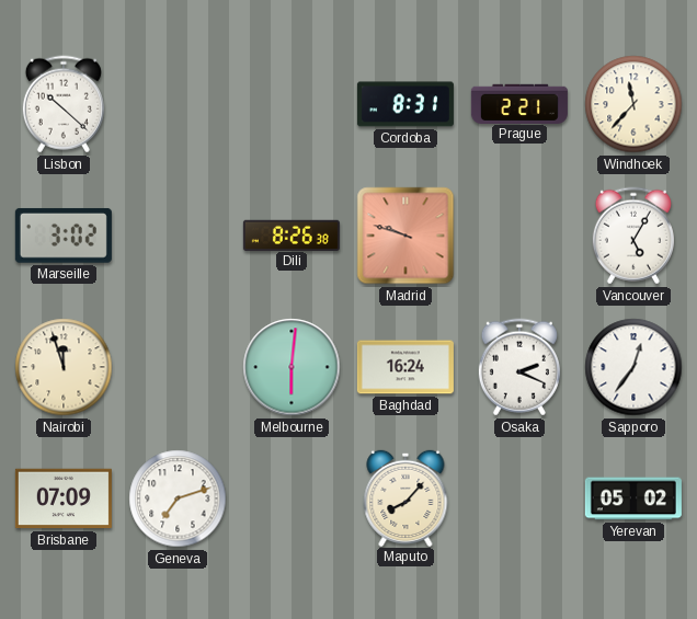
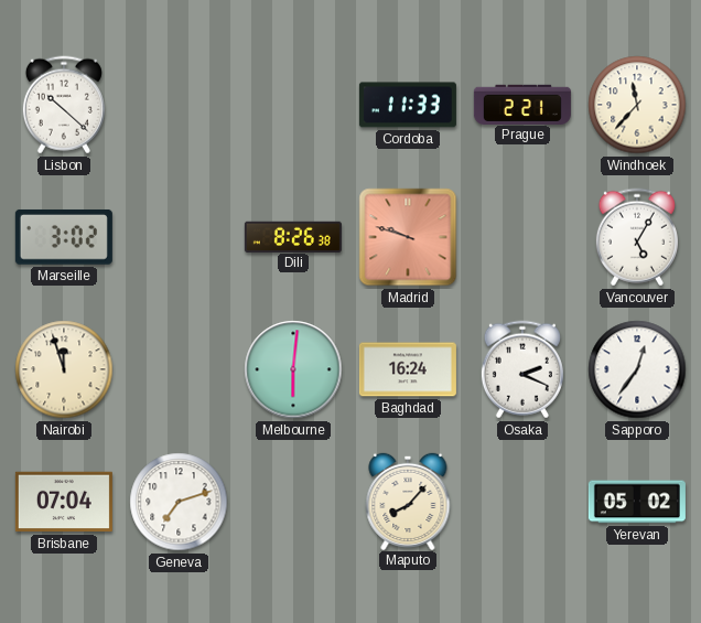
Cordoba: 8:31 -> 11:33 (408, 105)
Brisbane: 07:09 -> 07:04 (64, 502)
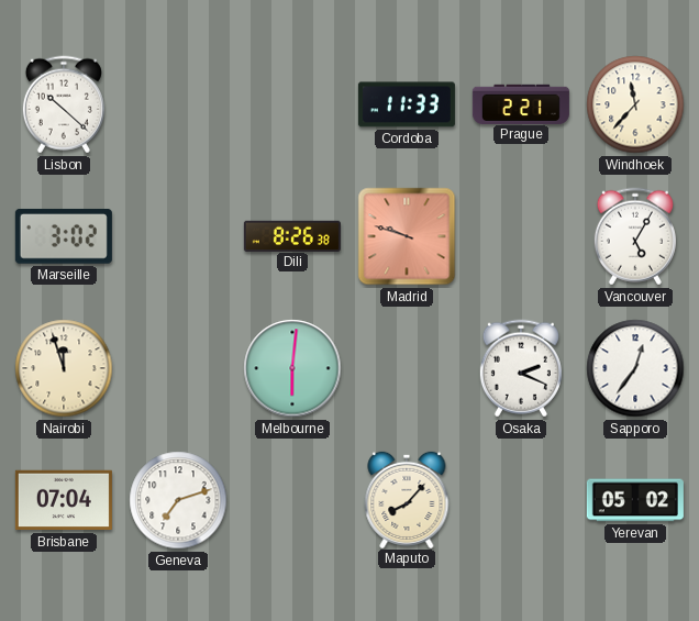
Baghdad: 16:24 -> none (408, 369)
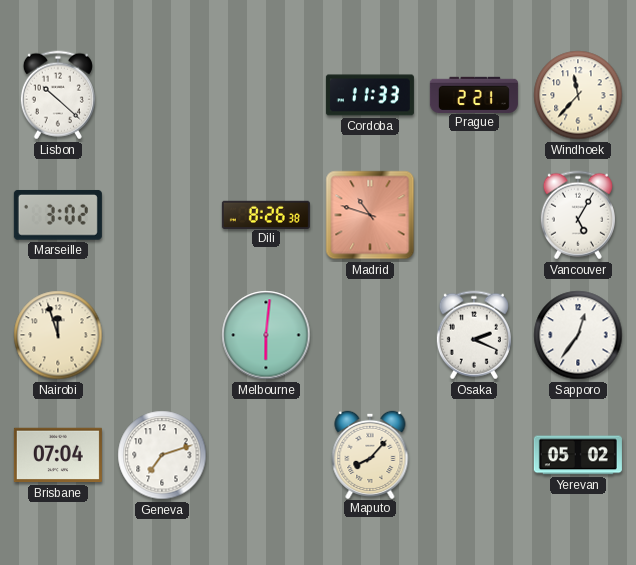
Madrid: 9:48 -> 10:48 (370, 215)
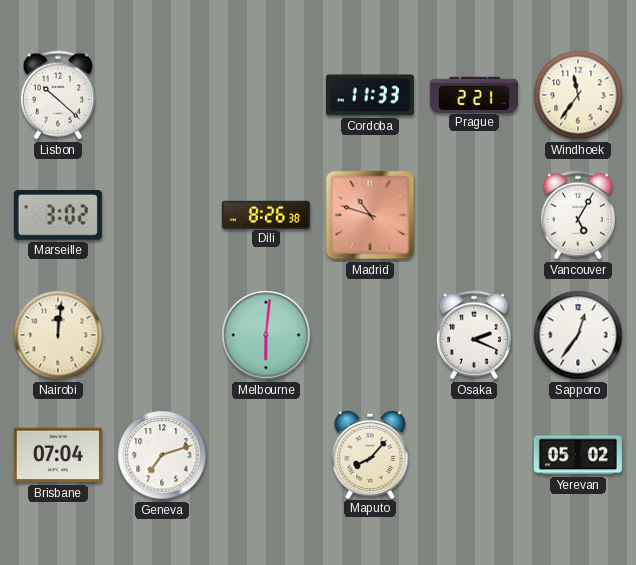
Windhoek: 11:37 -> 11:36 (578, 95)
Nairobi: 11:57 -> 12:01 (58, 335)
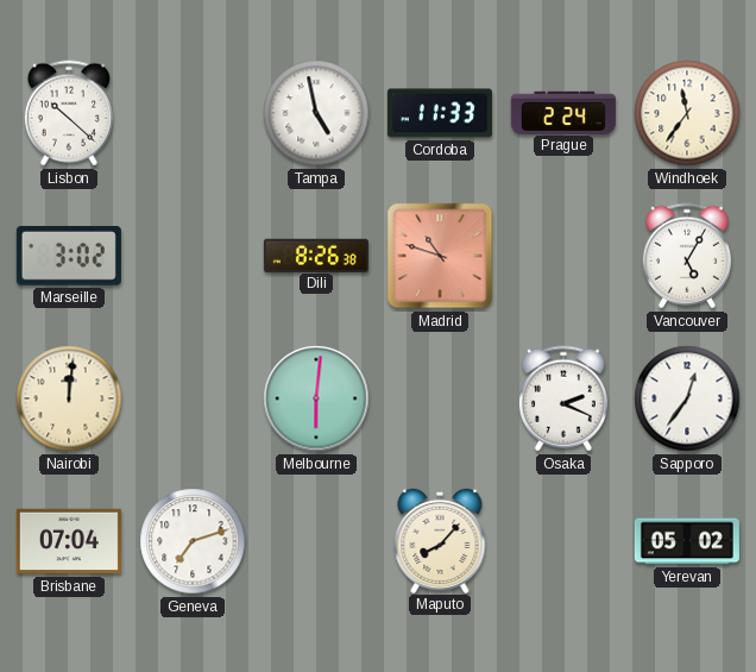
Tampa: none -> 4:58 (316, 113)
Prague: 2:21 -> 2:24 (563, 112)
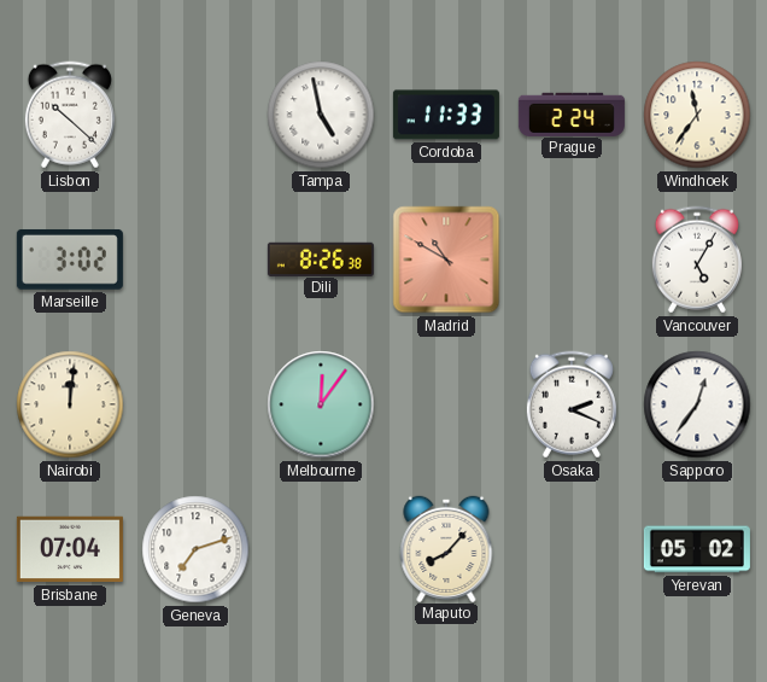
Madrid: 10:48 -> 10:50 (446, 260)
Melbourne: 6:01 -> 12:06 (321, 404)
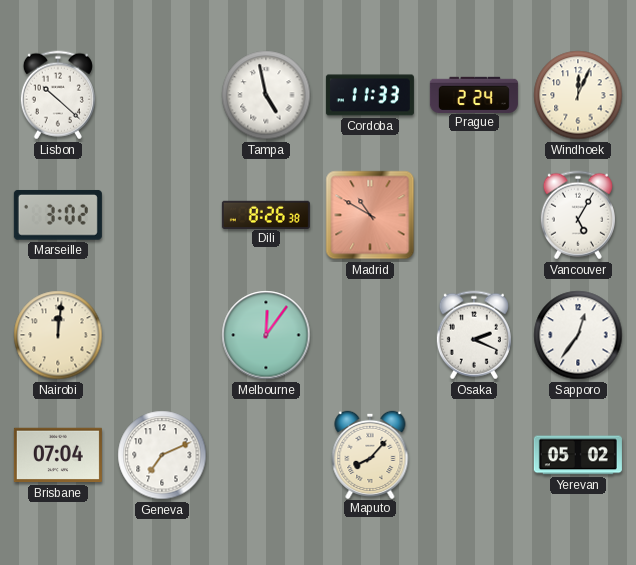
Windhoek: 11:36 -> 12:04 (578, 95)
Geneva: 7:12 -> 7:11 (162, 455)
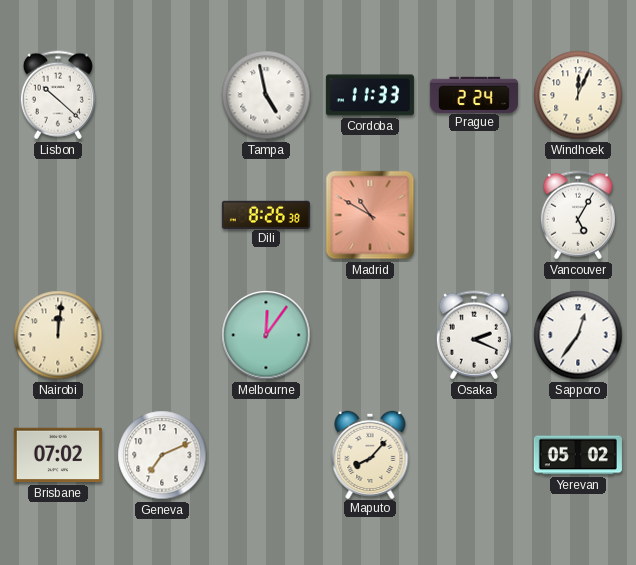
Marseille: 3:02 -> none (58, 215)
Brisbane: 07:04 -> 07:02 (58, 455)
